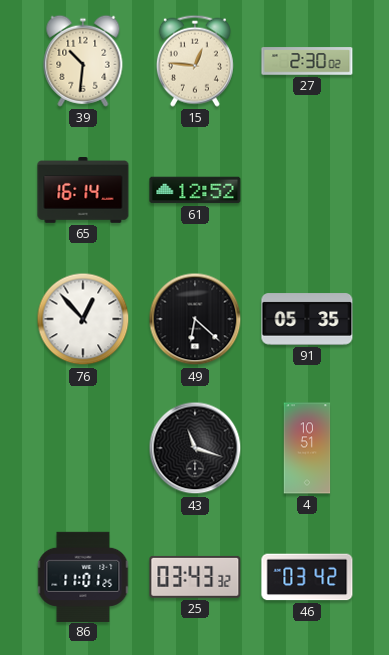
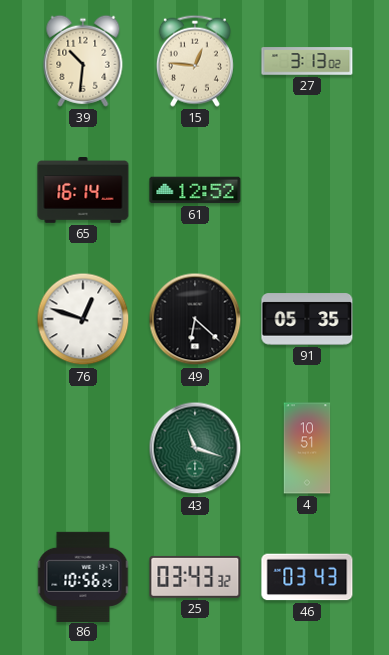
27: 2:30 -> 3:13 (307, 61)
76: 12:53 -> 12:48 (83, 319)
43 dial: black -> green (195, 448)
86: 11:01 -> 10:56 (83, 576)
46: 03:42 -> 03:43 (307, 577)
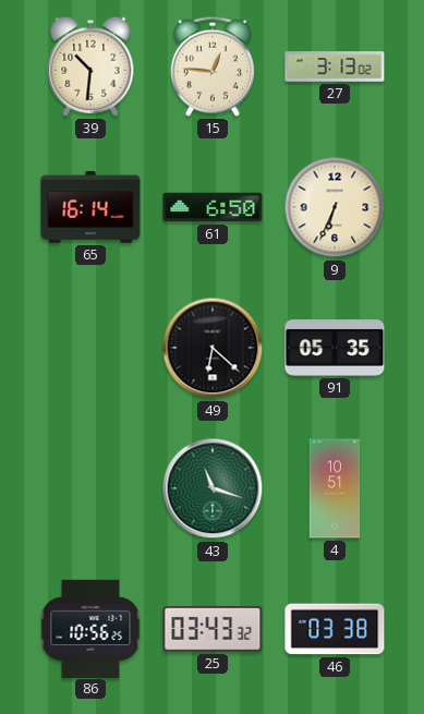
61: 12:52 -> 6:50 (213, 207)
9: none -> 6:34 (335, 207)
76: 12:48 -> none (83, 319)
46: 03:43 -> 03:38 (335, 629)
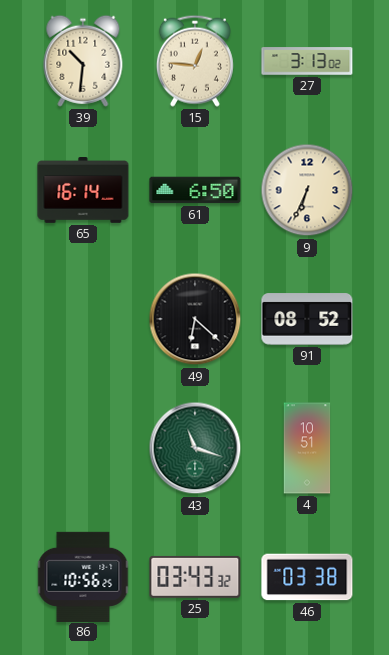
91: 05:35 -> 08:52 (307, 319)
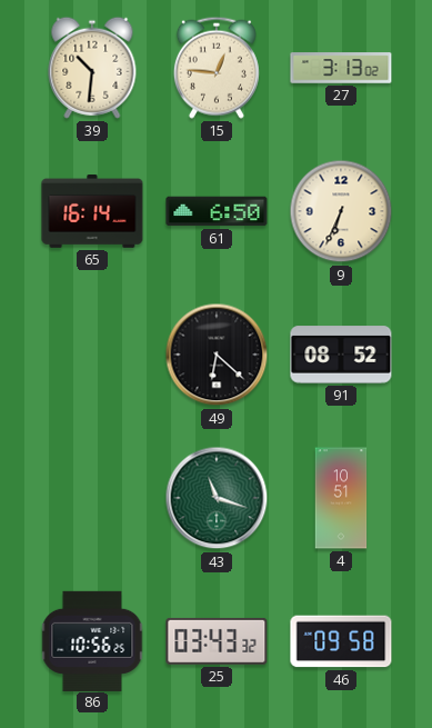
46: 03:38 -> 09:58 (341, 641)
